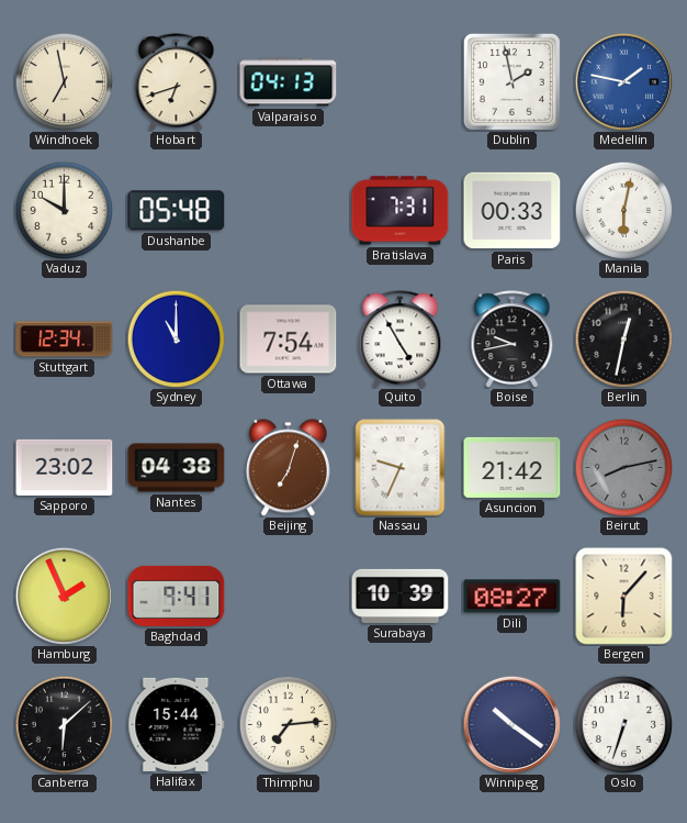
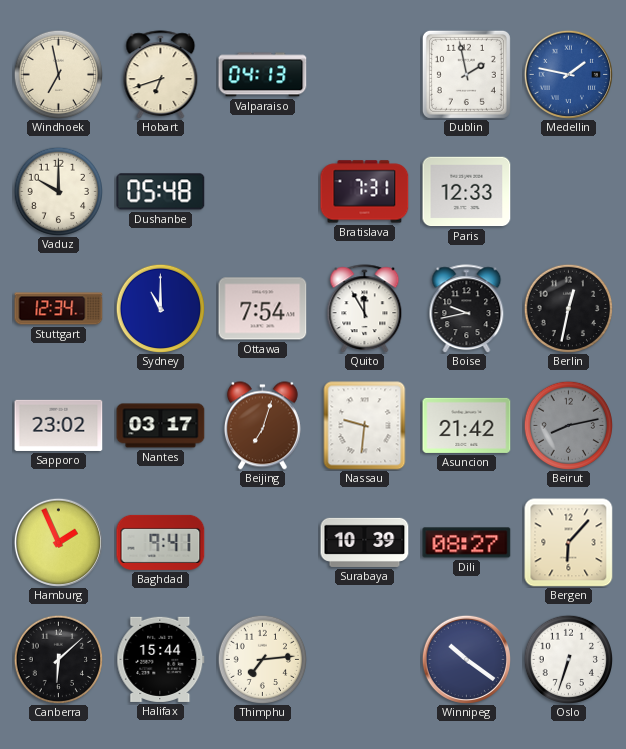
Paris: 00:33 -> 12:33 (467, 192)
Manila: 6:02 -> none (623, 210)
Quito: 4:55 -> 11:55 (365, 309)
Nantes: 04:38 -> 03:17 (161, 426)
Nassau: 9:34 -> 9:31 (365, 426)
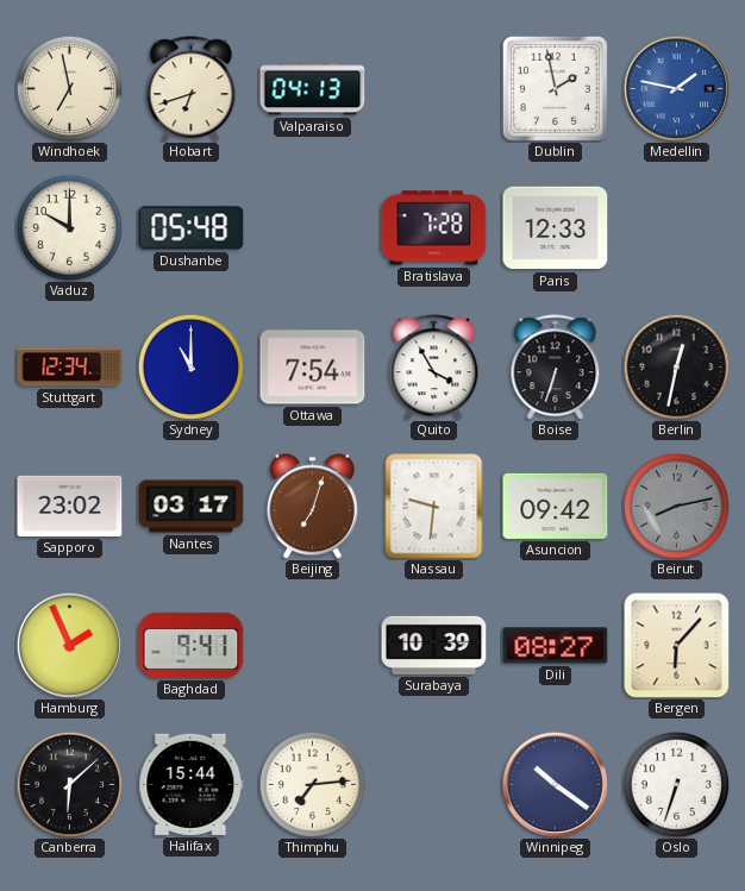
Bratislava: 7:31 -> 7:28 (434, 228)
Quito: 11:55 -> 3:55 (434, 368)
Boise: 9:43 -> 6:33 (556, 368)
Asuncion: 21:42 -> 09:42 (556, 506)
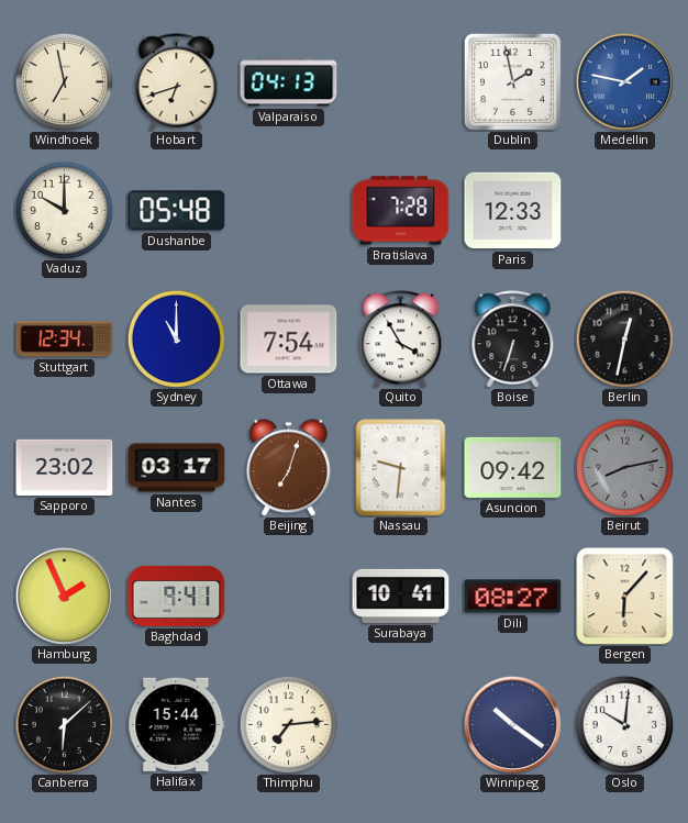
Surabaya: 10:39 -> 10:41 (401, 596)
Oslo: 6:33 -> 10:01 (624, 724)
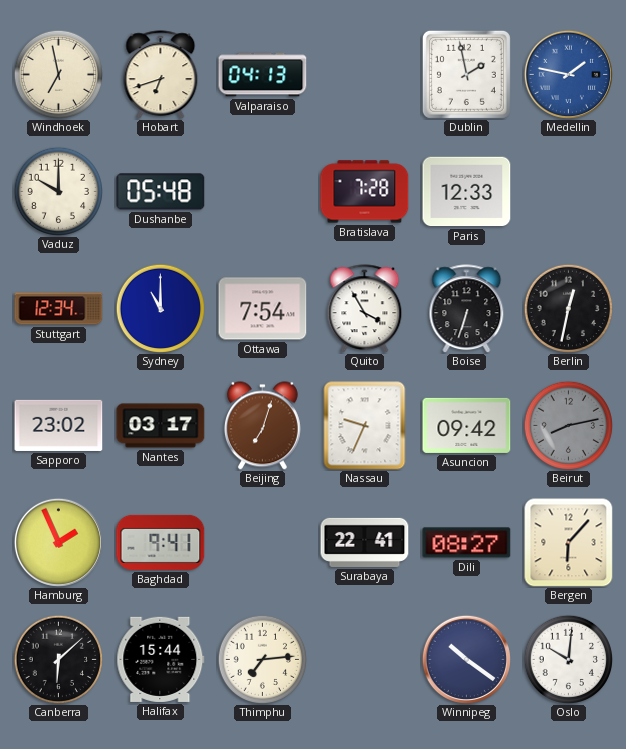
Nassau: 9:31 -> 9:34 (365, 426)
Surabaya: 10:41 -> 22:41 (365, 542)
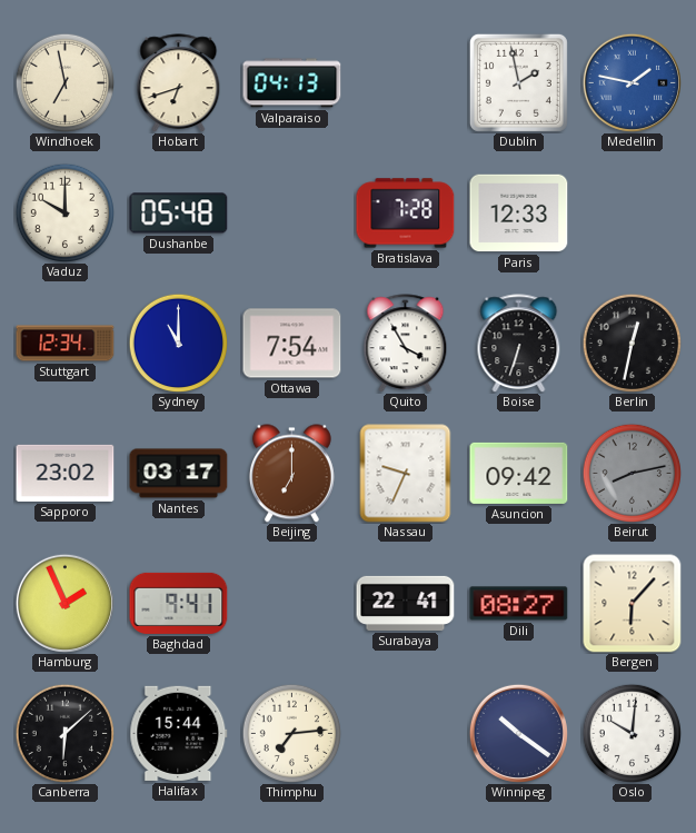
Beijing: 7:03 -> 7:00 (291, 474)
